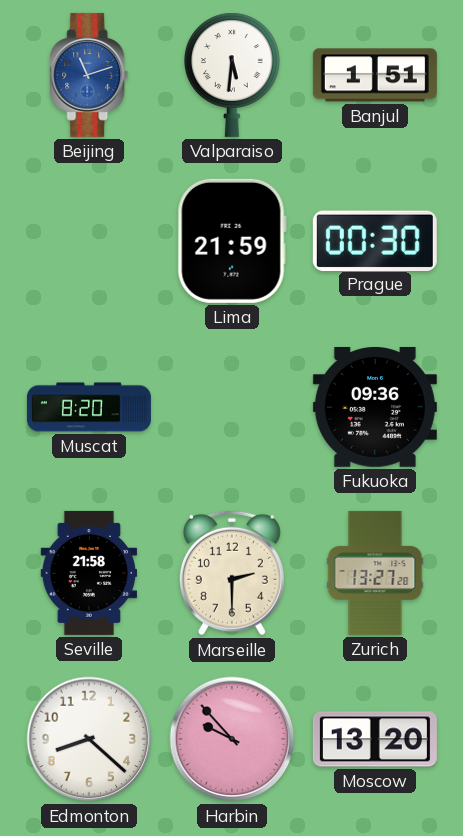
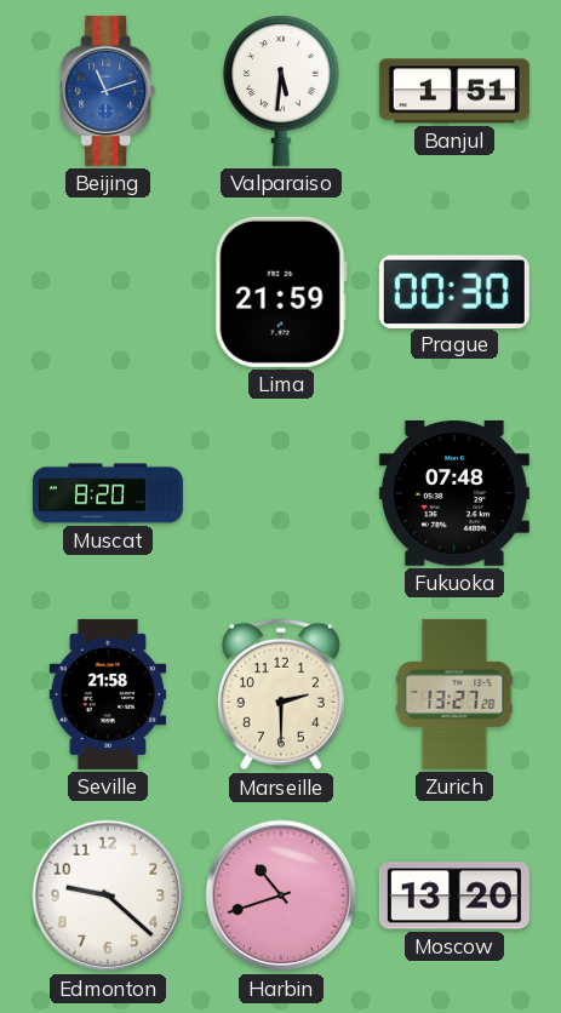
Fukuoka: 09:36 -> 07:48 (454, 493)
Edmonton: 8:22 -> 9:22 (108, 895)
Harbin: 9:53 -> 10:42 (281, 895)
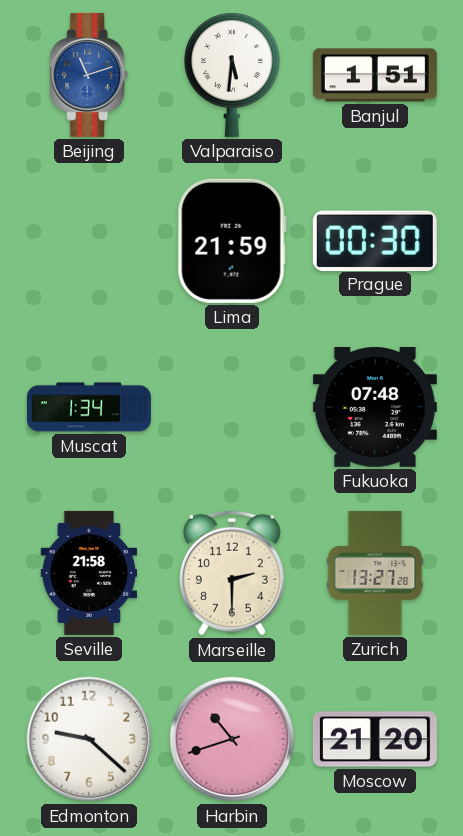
Muscat: 8:20 -> 1:34 (89, 407)
Moscow: 13:20 -> 21:20 (375, 739)
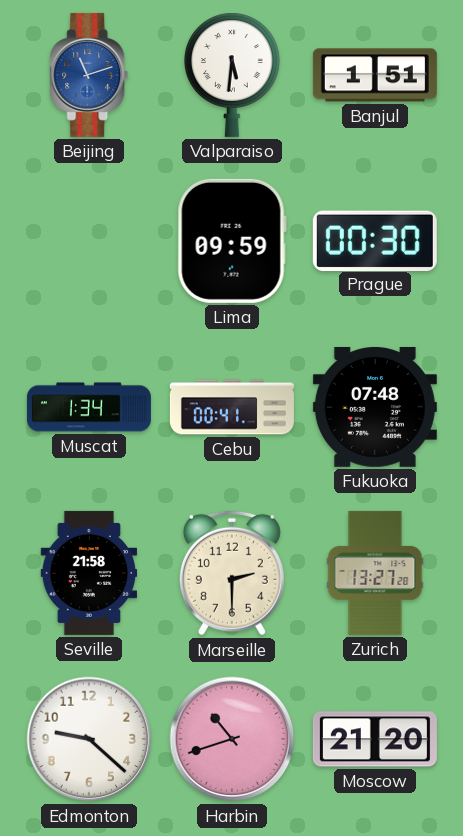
Lima: 21:59 -> 09:59 (232, 241)
Cebu: none -> 00:41 (232, 407)
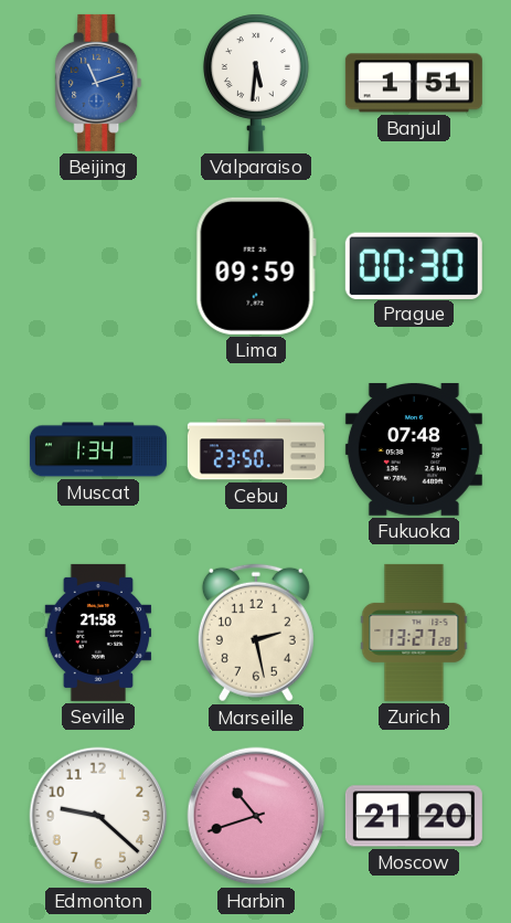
Cebu: 00:41 -> 23:50 (256, 449)
Marseille: 2:30 -> 2:28 (256, 633)
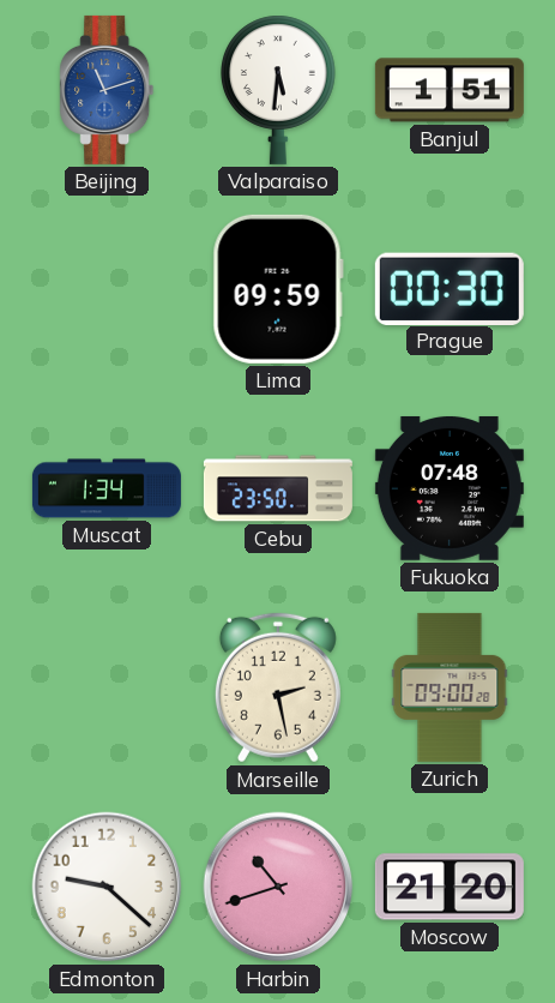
Seville: 21:58 -> none (98, 633)
Zurich: 13:27 -> 09:00 (450, 687)
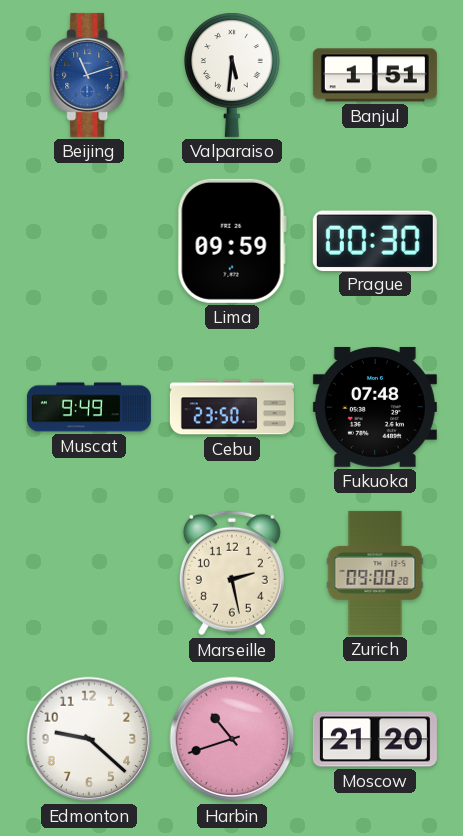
Muscat: 1:34 -> 9:49 (89, 407)
